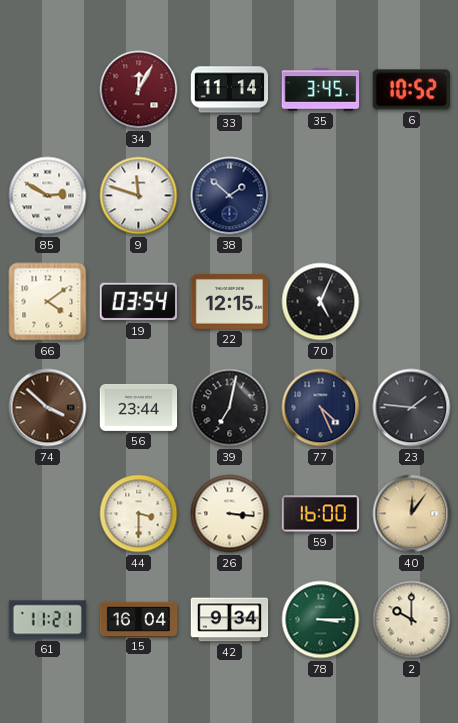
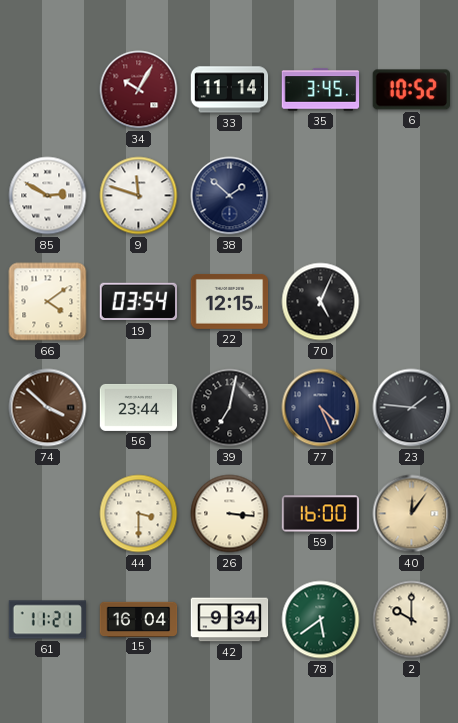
34: 12:05 -> 10:05 (139, 90)
78: 3:15 -> 5:39 (321, 620)
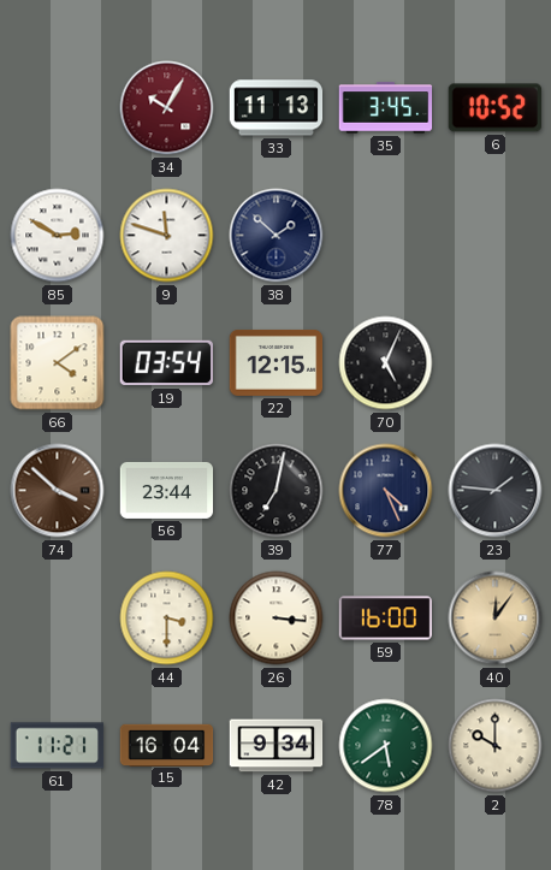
33: 11:14 -> 11:13 (277, 108)
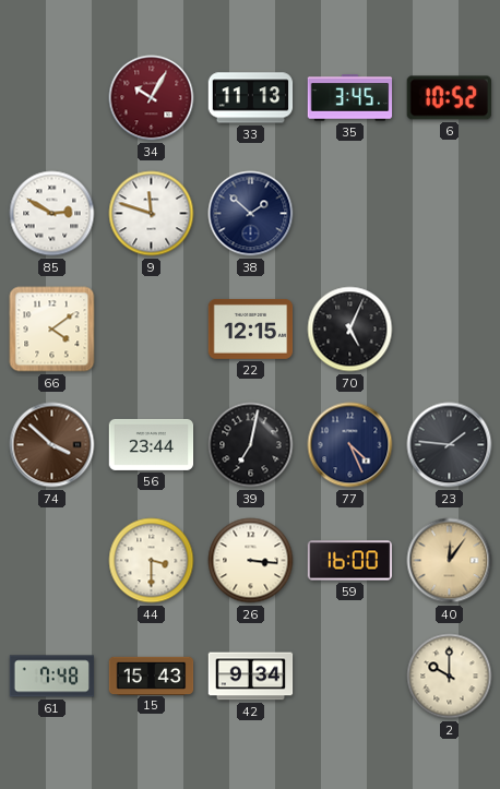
19: 03:54 -> none (166, 363)
61: 11:21 -> 7:48 (52, 677)
15: 16:04 -> 15:43 (152, 676)
78: 5:39 -> none (386, 746)
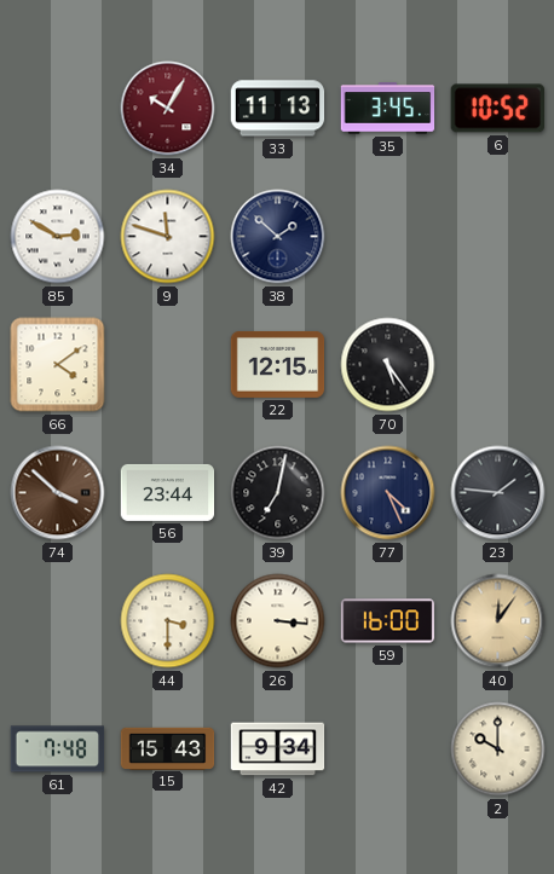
70: 5:04 -> 5:24 (388, 365)
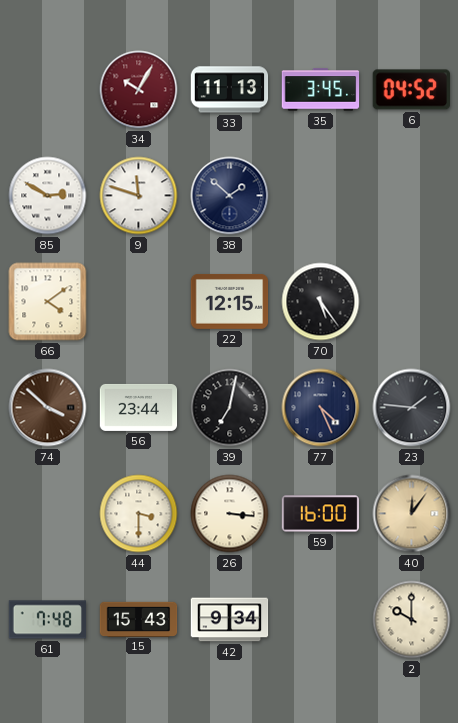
6: 10:52 -> 04:52 (411, 90)
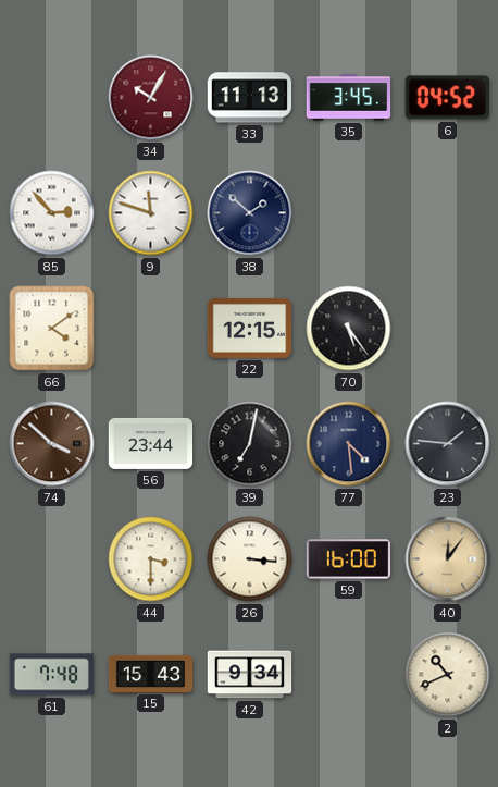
85: 2:50 -> 2:53 (52, 213)
77: 4:26 -> 4:29 (349, 444)
2: 10:00 -> 10:41 (448, 675)
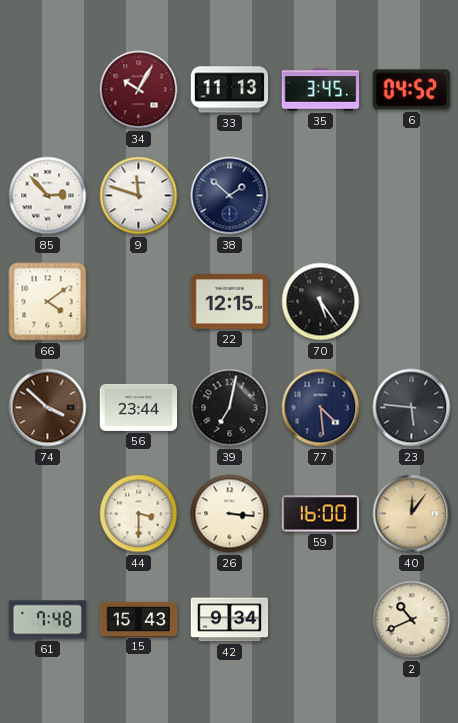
23: 1:46 -> 5:46 (412, 408)
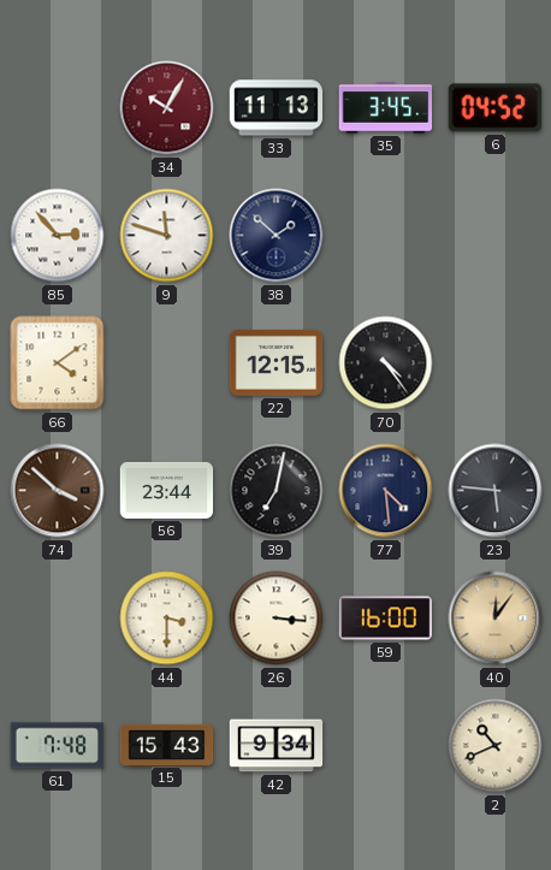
70: 5:24 -> 4:24 (386, 363)
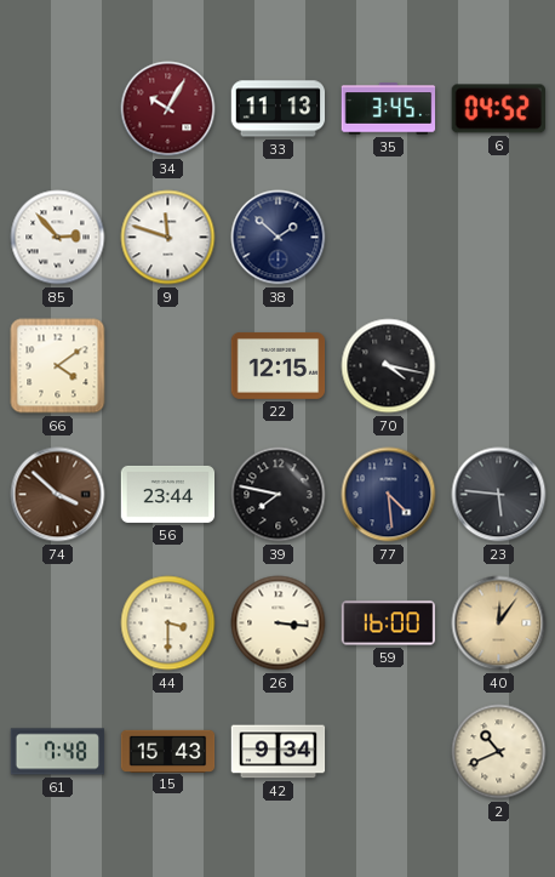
70: 4:24 -> 4:17 (389, 366)
39: 7:02 -> 7:47 (279, 495)
